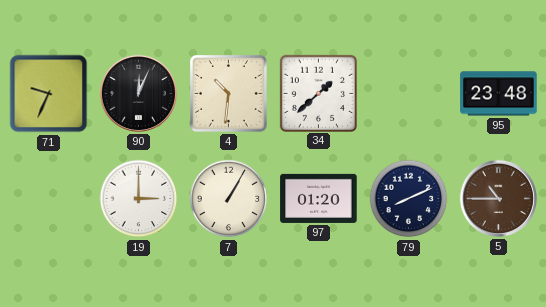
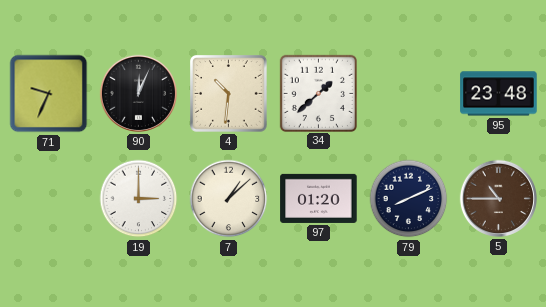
7: 1:05 -> 1:08 (229, 199)
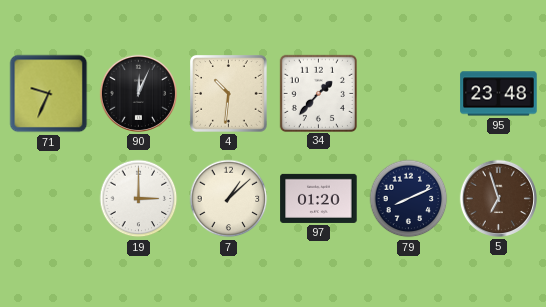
34: 1:38 -> 1:37 (318, 93)
5: 10:45 -> 6:57 (498, 198)
